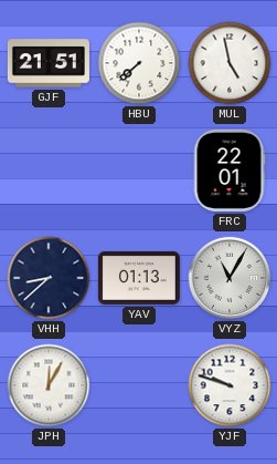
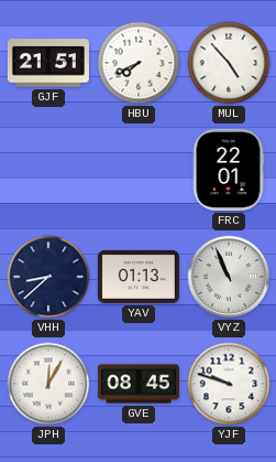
HBU: 7:38 -> 7:41 (139, 63)
MUL: 4:58 -> 4:53 (229, 63)
VYZ: 11:05 -> 10:56 (229, 277)
GVE: none -> 08:45 (139, 384)
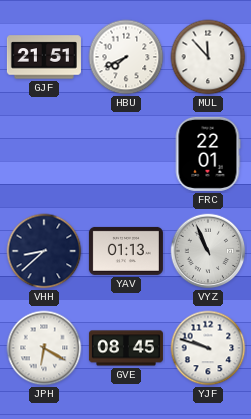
MUL: 4:53 -> 11:53 (208, 57)
JPH: 12:05 -> 6:20 (44, 348)
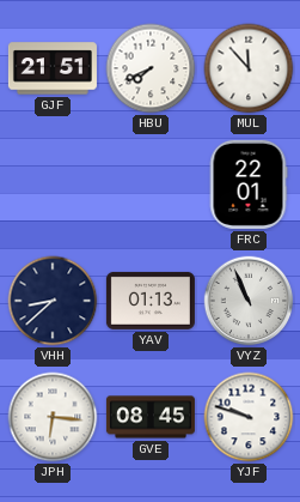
JPH: 6:20 -> 6:16 (53, 417)
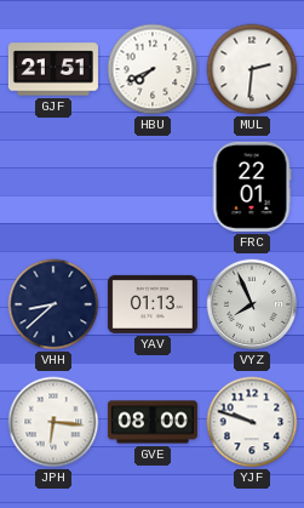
MUL: 11:53 -> 2:31 (252, 69)
VYZ: 10:56 -> 7:56 (252, 304)
GVE: 08:45 -> 08:00 (153, 422)
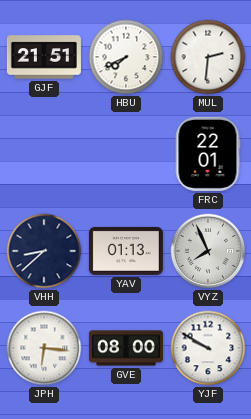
YJF: 9:48 -> 9:50 (208, 348)
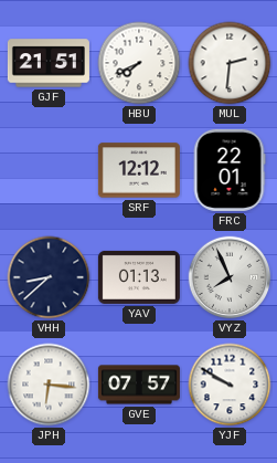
SRF: none -> 12:12 (139, 170)
GVE: 08:00 -> 07:57 (139, 385)
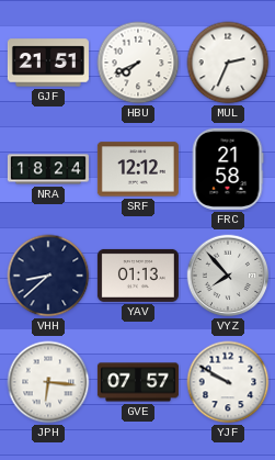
MUL: 2:31 -> 2:34 (228, 63)
NRA: none -> 18:24 (48, 169)
FRC: 22:01 -> 21:58 (228, 169)
VYZ: 7:56 -> 7:53 (228, 276)
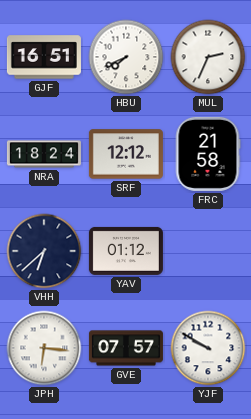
GJF: 21:51 -> 16:51 (44, 57)
VHH: 8:38 -> 6:38 (44, 251)
YAV: 01:13 -> 01:12 (126, 251)
VYZ: 7:53 -> none (228, 276)
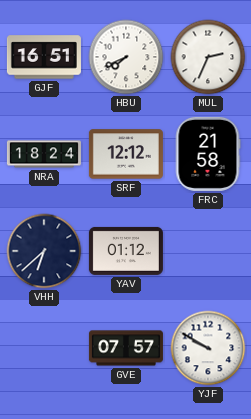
JPH: 6:16 -> none (44, 348)
